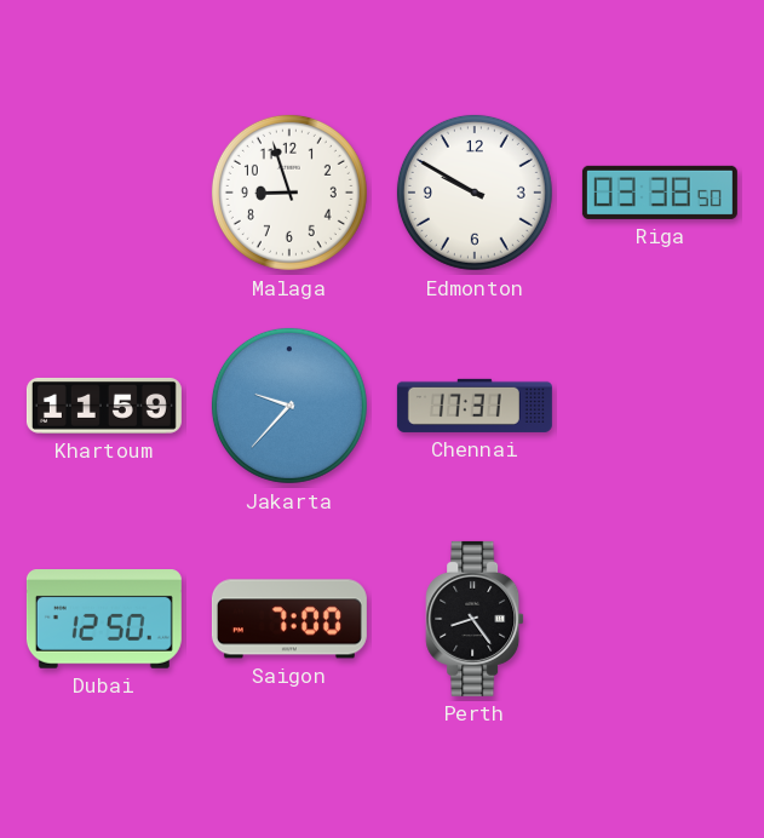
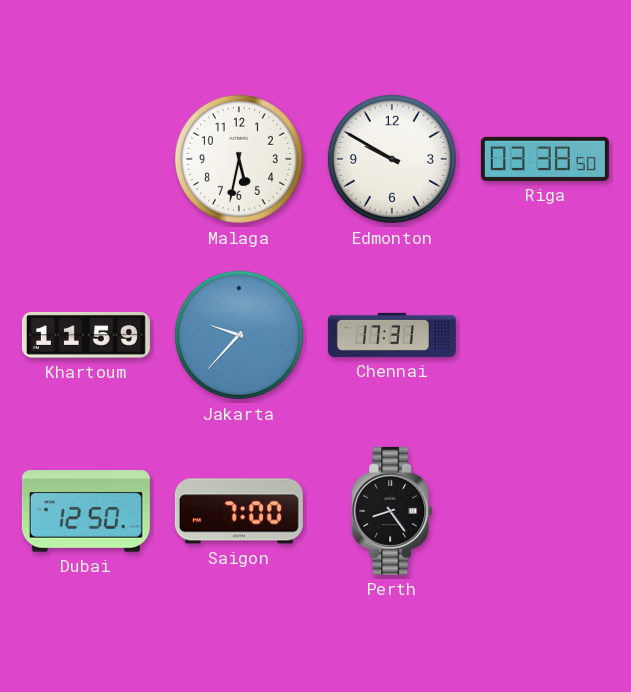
Malaga: 8:57 -> 5:32 (239, 159)
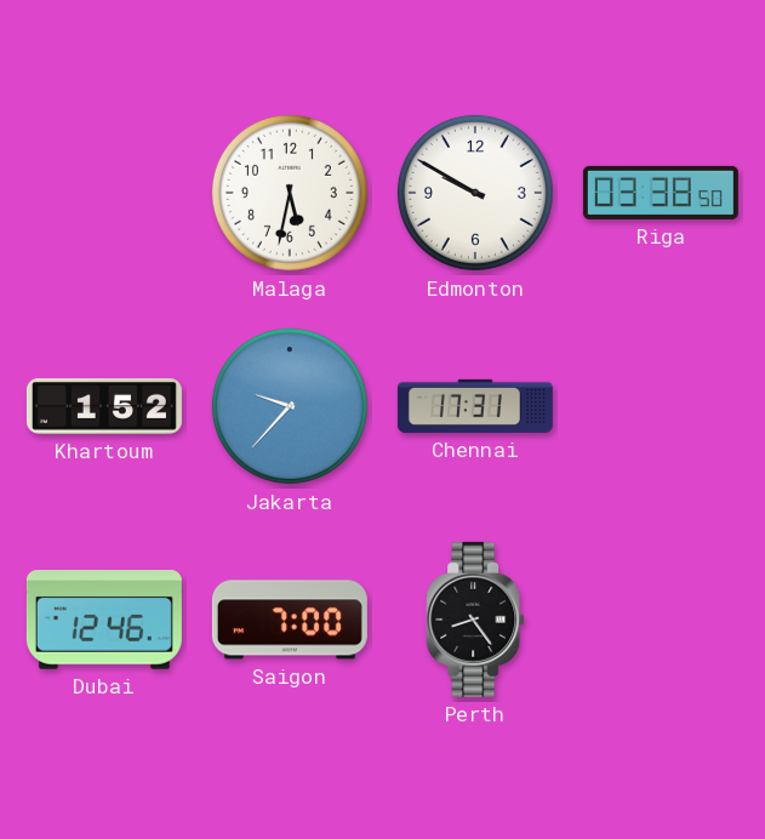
Khartoum: 11:59 -> 1:52 (104, 406)
Dubai: 12:50 -> 12:46 (104, 620)
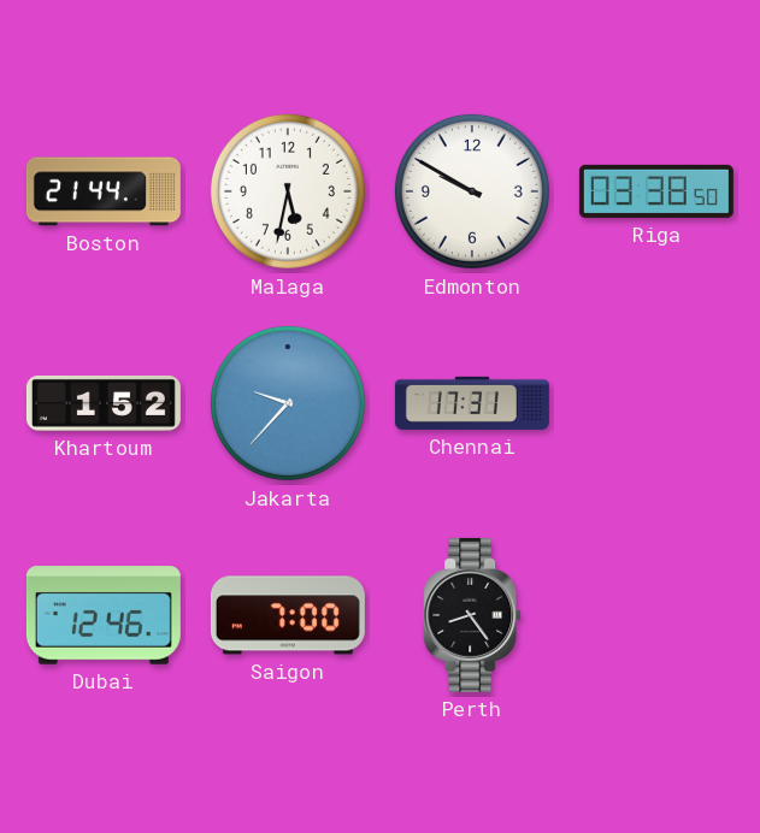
Boston: none -> 21:44 (104, 191)
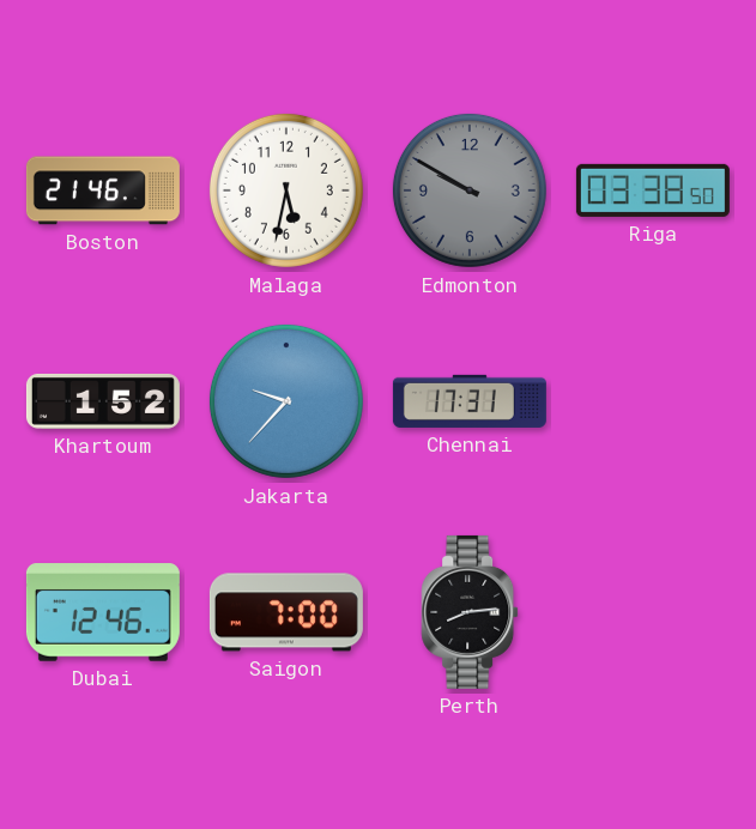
Boston: 21:44 -> 21:46 (103, 190)
Edmonton dial: white -> grey (470, 190)
Perth: 8:24 -> 8:14 (470, 612)
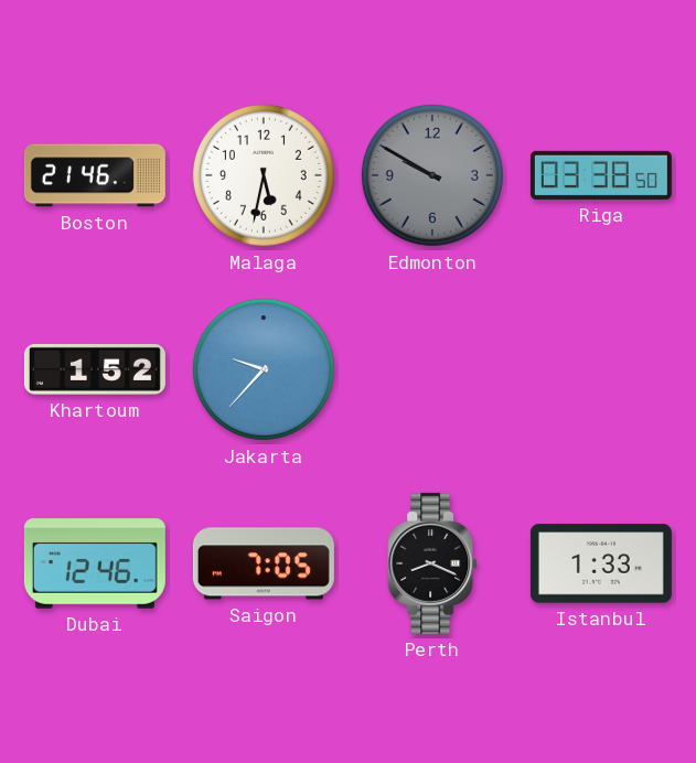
Chennai: 17:31 -> none (470, 401)
Saigon: 7:00 -> 7:05 (264, 563)
Perth: 8:14 -> 8:19 (432, 563)
Istanbul: none -> 1:33 (601, 563)
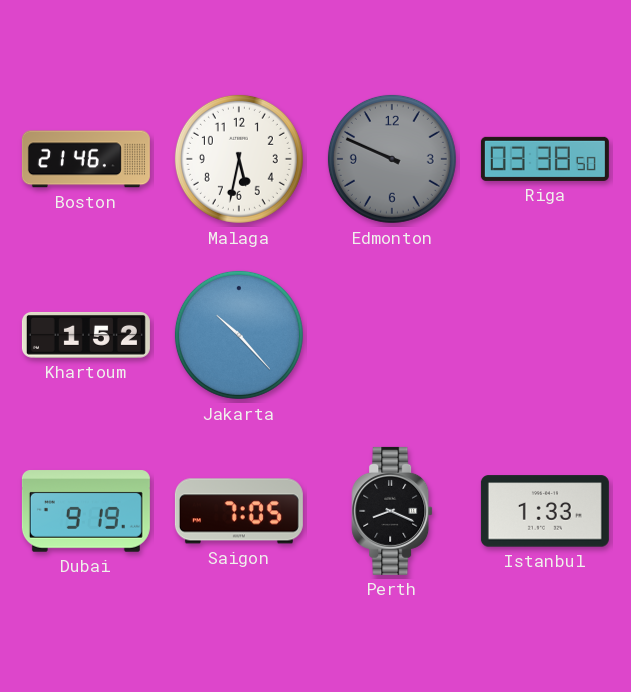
Edmonton: 9:50 -> 9:49 (392, 159)
Jakarta: 9:37 -> 10:23 (239, 335)
Dubai: 12:46 -> 9:19 (86, 511)
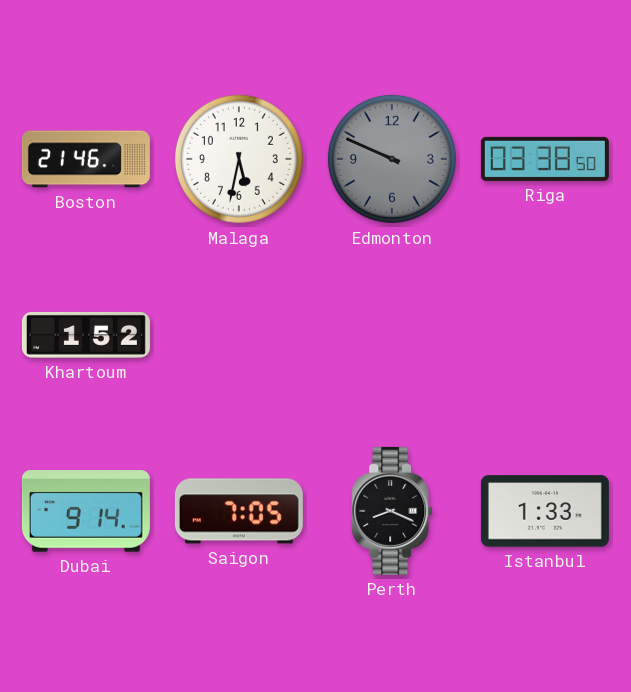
Jakarta: 10:23 -> none (239, 335)
Dubai: 9:19 -> 9:14 (86, 511)
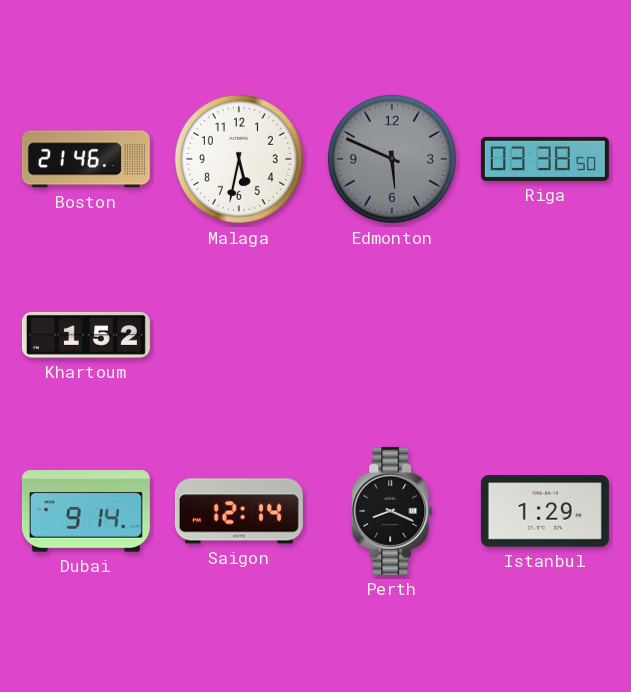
Edmonton: 9:49 -> 5:49 (392, 159)
Saigon: 7:05 -> 12:14 (239, 511)
Istanbul: 1:33 -> 1:29 (545, 511)
